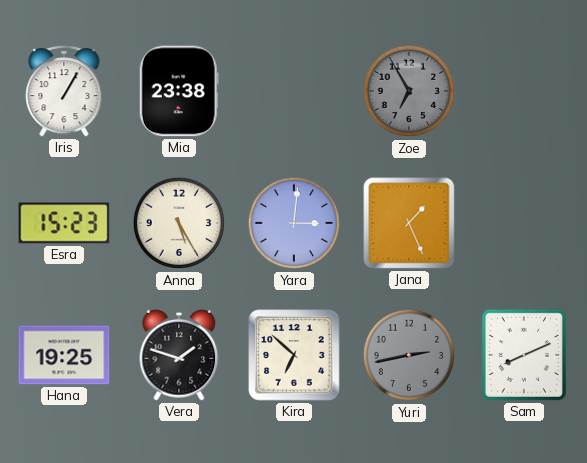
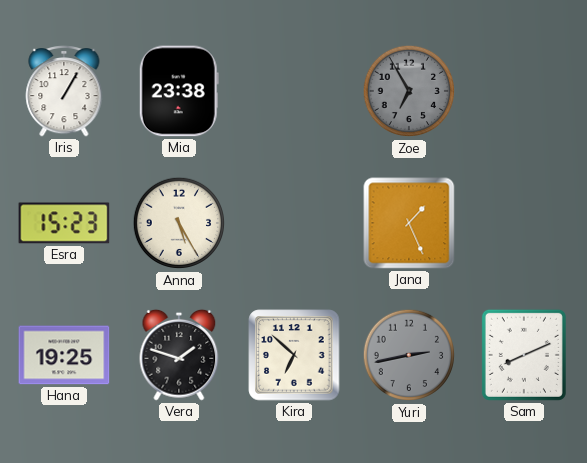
Yara: 3:01 -> none (294, 223)
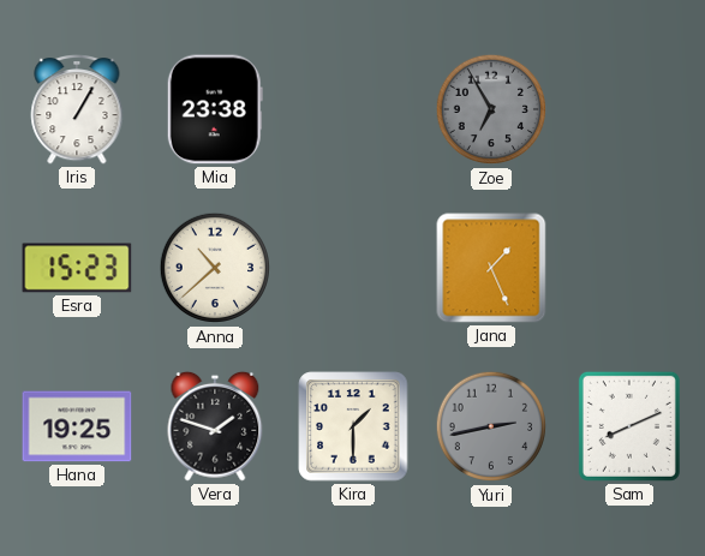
Anna: 5:25 -> 10:38 (215, 268)
Kira: 6:52 -> 1:30 (353, 426)
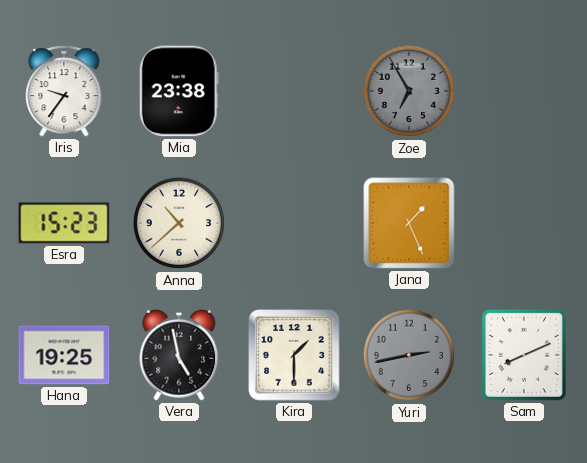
Iris: 1:05 -> 9:36 (64, 92)
Vera: 1:48 -> 4:58 (179, 355)
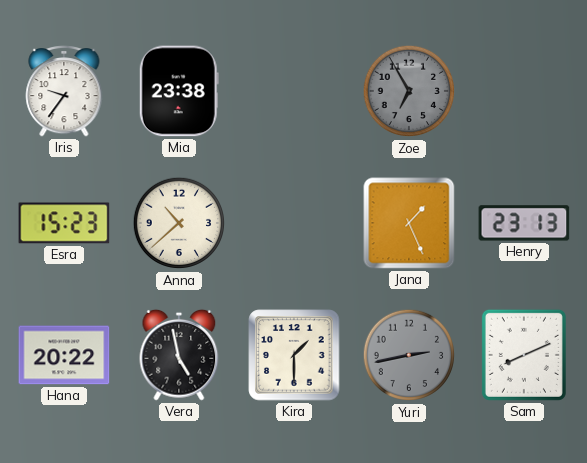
Henry: none -> 23:13 (524, 223)
Hana: 19:25 -> 20:22 (64, 355)
